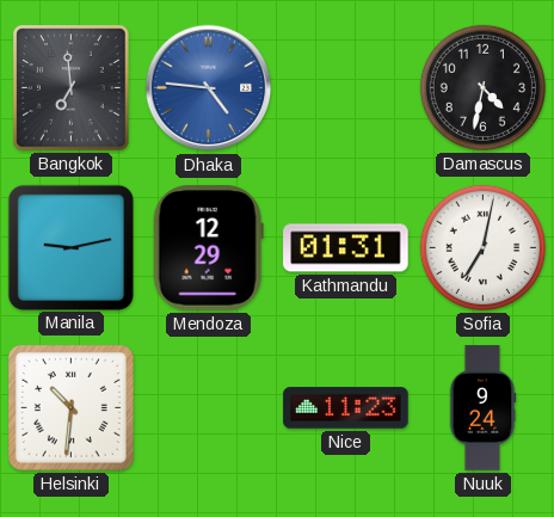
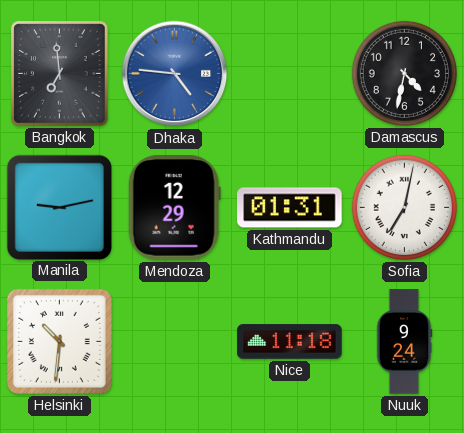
Nice: 11:23 -> 11:18 (290, 342)
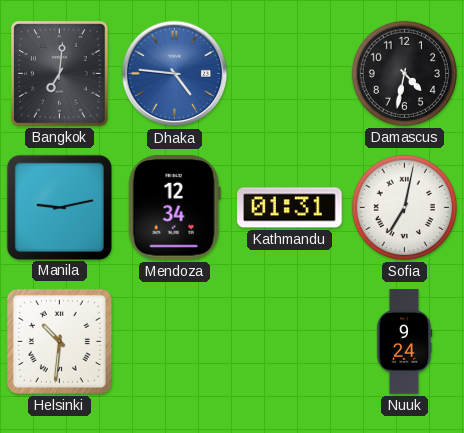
Bangkok: 6:59 -> 7:01 (60, 74)
Mendoza: 12:29 -> 12:34 (174, 208)
Nice: 11:18 -> none (290, 342)
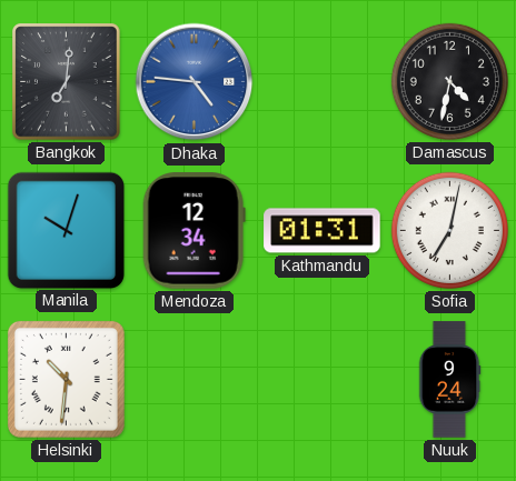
Manila: 9:13 -> 10:03 (66, 230)
